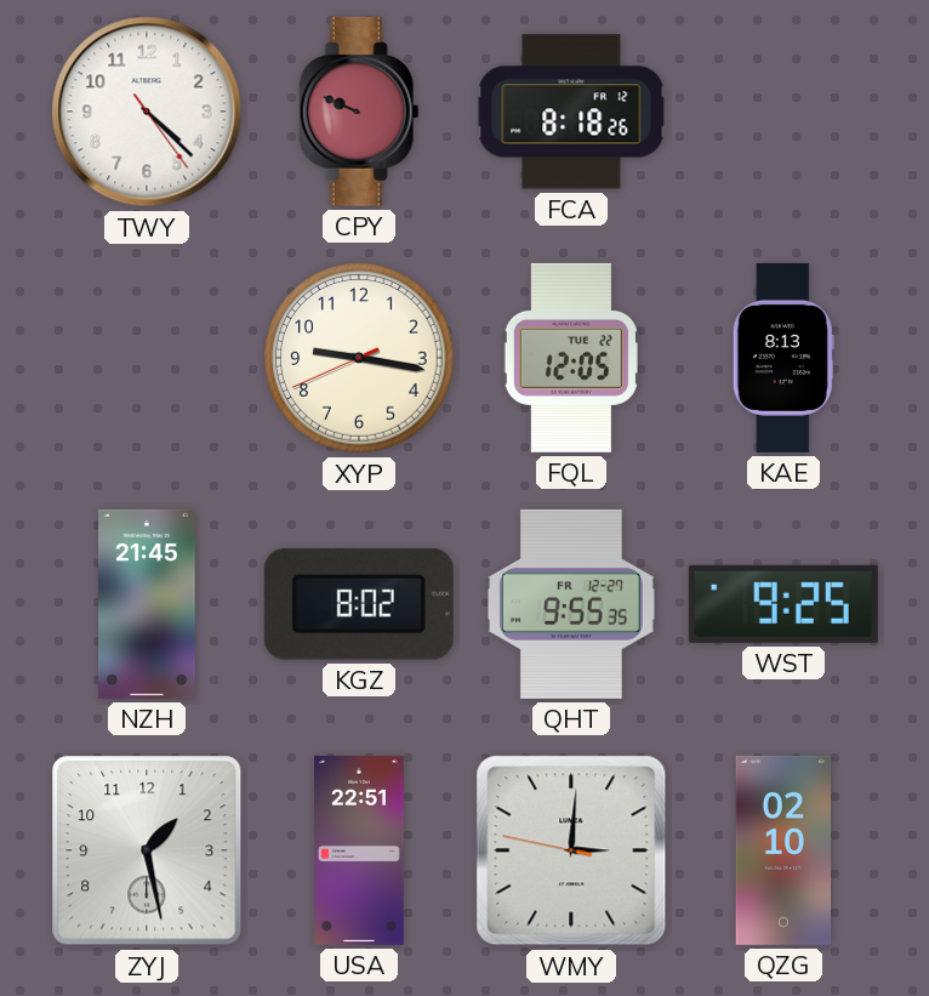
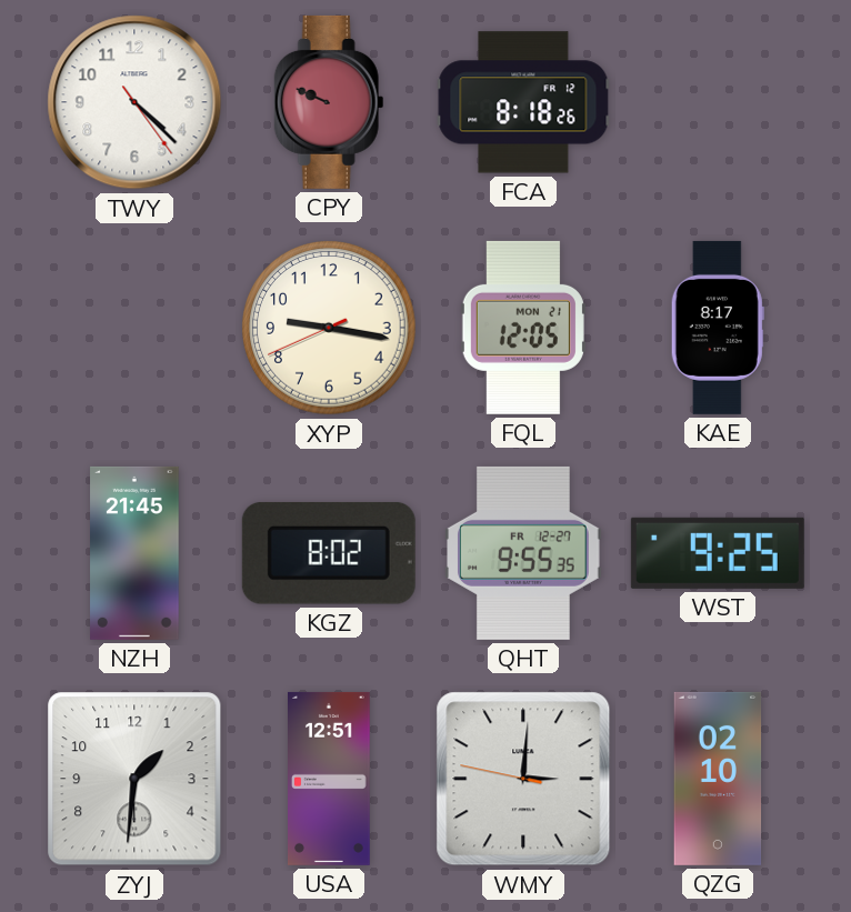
FQL date: TUE 22 -> MON 21 (523, 328)
KAE: 8:13 -> 8:17 (718, 328)
ZYJ: 1:28 -> 1:31 (134, 779)
USA: 22:51 -> 12:51 (330, 779)
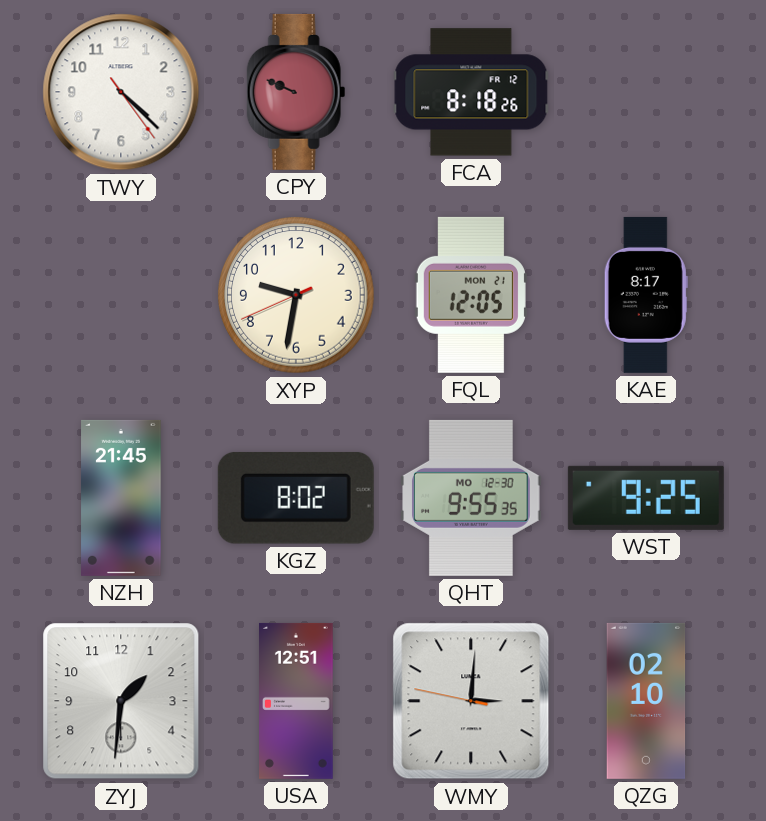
XYP: 9:16 -> 9:31 (296, 295)
QHT date: FR 12-27 -> MO 12-30 (472, 498)
